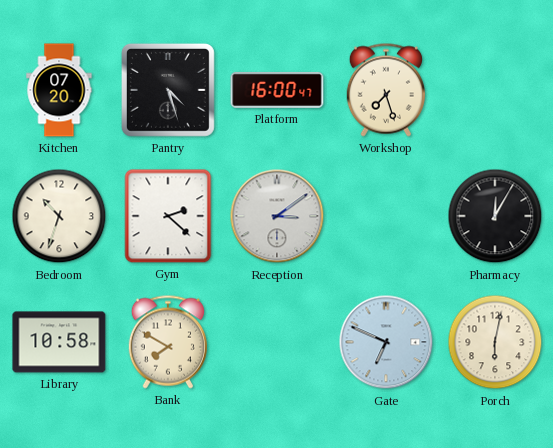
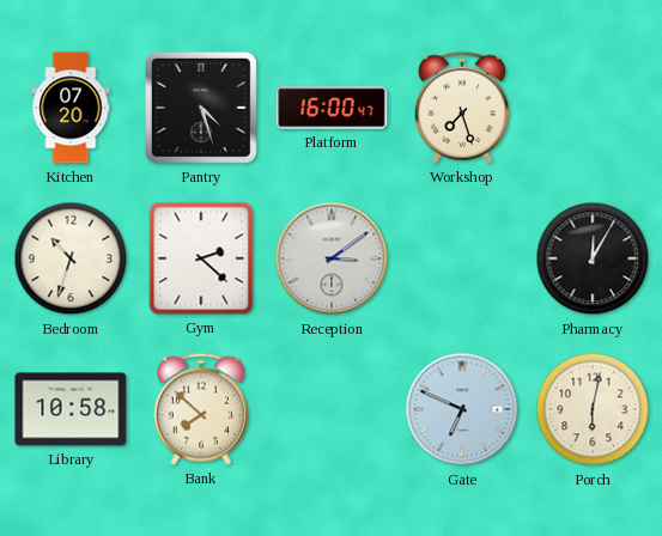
Bank: 7:50 -> 7:52 (201, 409)
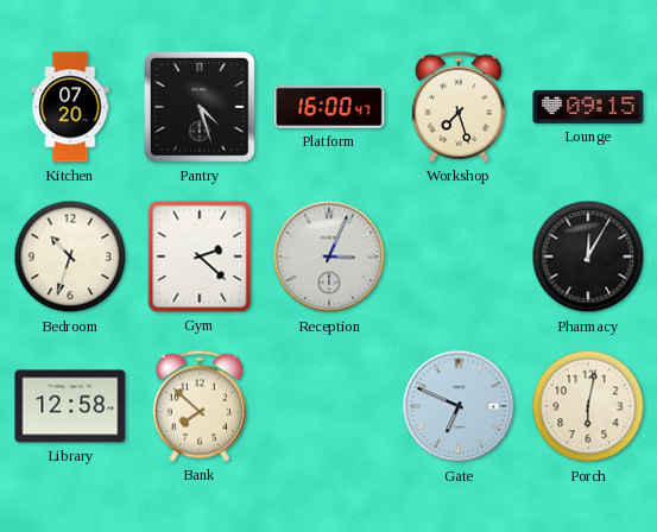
Lounge: none -> 09:15 (588, 107)
Reception: 3:09 -> 3:04 (329, 256)
Library: 10:58 -> 12:58 (70, 406)
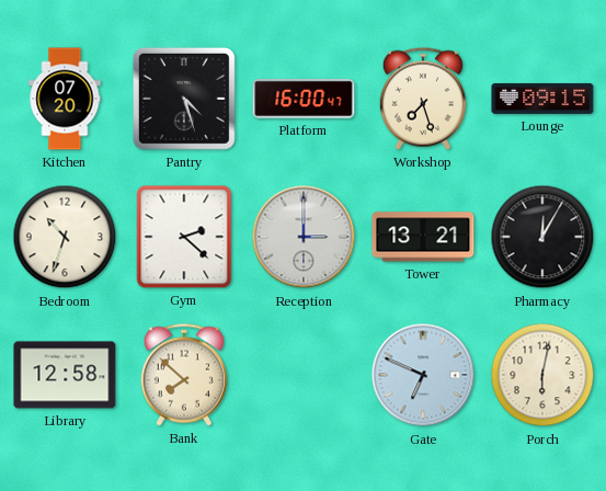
Reception: 3:04 -> 3:00 (304, 237)
Tower: none -> 13:21 (423, 237)
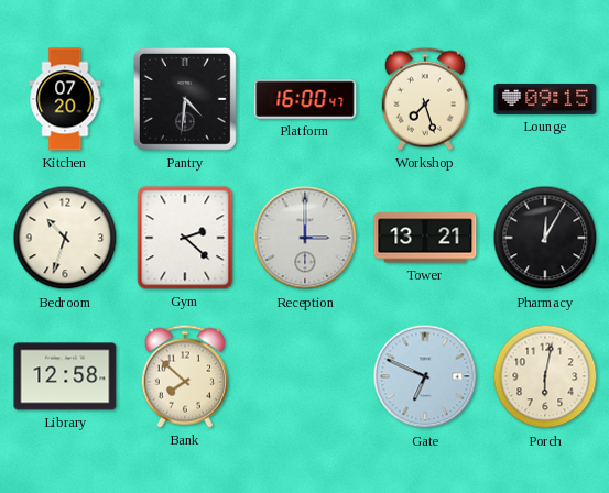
Pantry: 4:27 -> 4:31 (185, 99)
